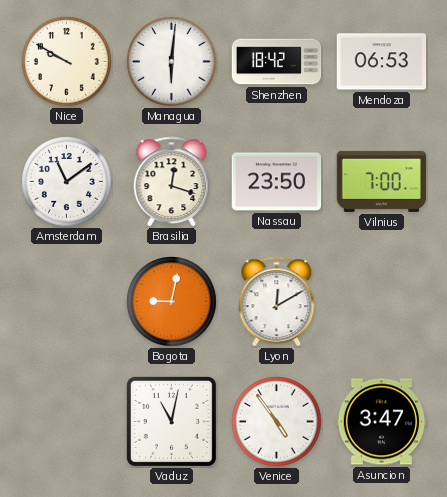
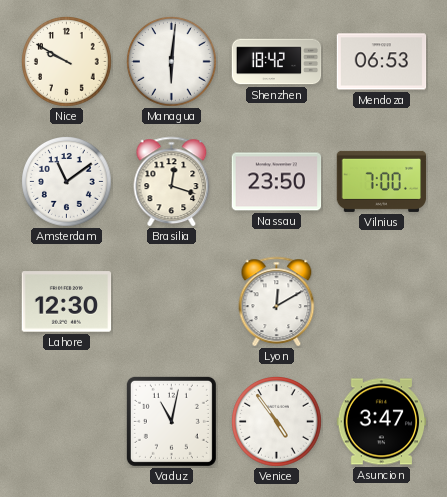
Lahore: none -> 12:30 (67, 302)
Bogota: 9:02 -> none (172, 302)
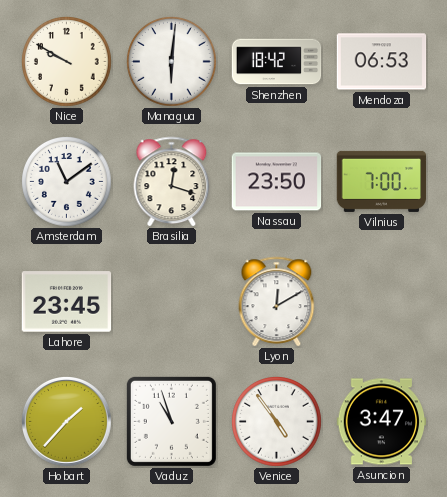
Lahore: 12:30 -> 23:45 (67, 302)
Hobart: none -> 1:37 (67, 422)
Vaduz: 11:02 -> 10:57 (171, 421)
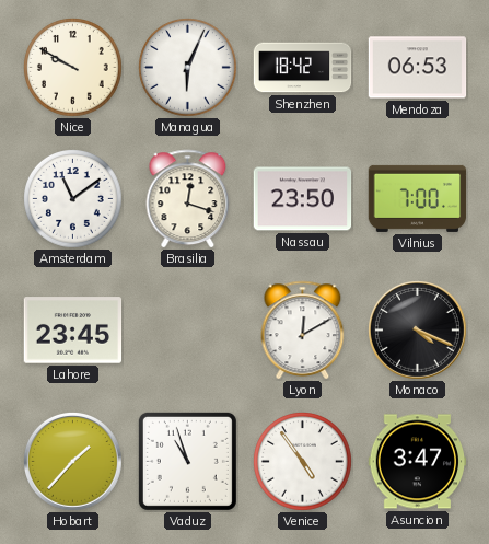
Managua: 6:01 -> 6:04 (188, 68)
Monaco: none -> 4:19 (418, 331)
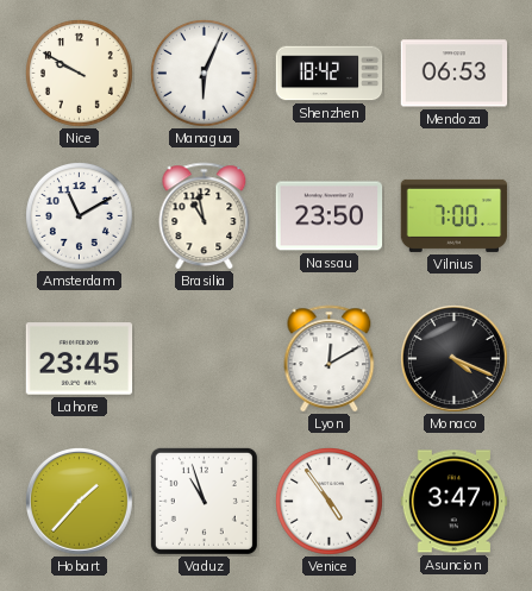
Amsterdam: 11:09 -> 11:10 (80, 216)
Brasilia: 12:18 -> 10:58 (205, 216)
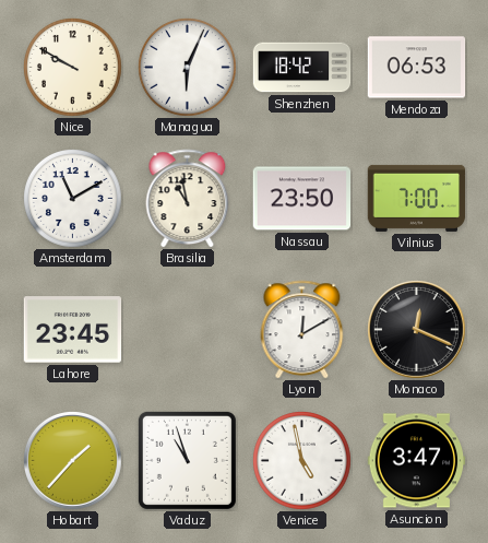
Monaco: 4:19 -> 12:19 (417, 330)
Venice: 4:54 -> 4:58 (302, 461)
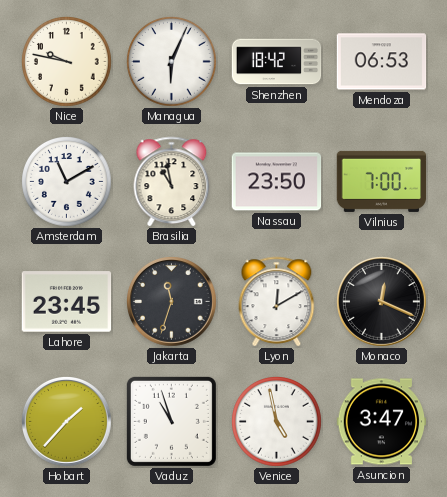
Nice: 9:50 -> 9:47 (67, 62)
Jakarta: none -> 11:33 (172, 302)
